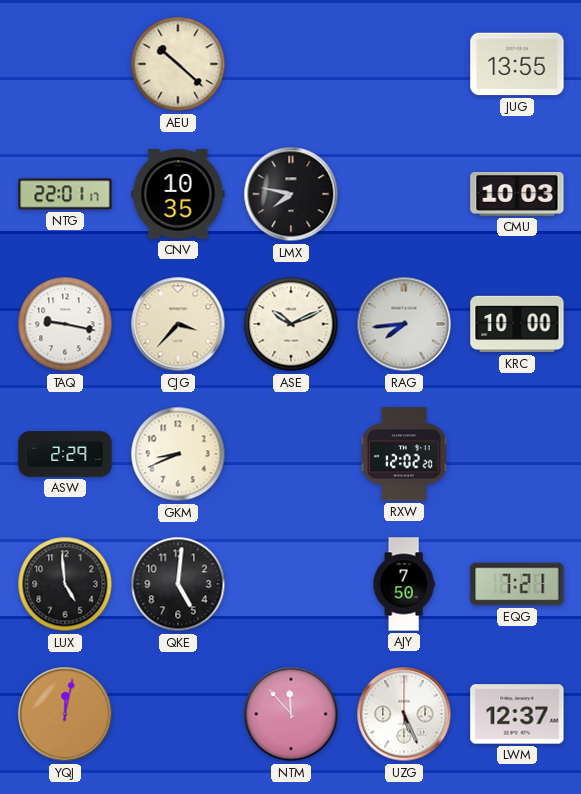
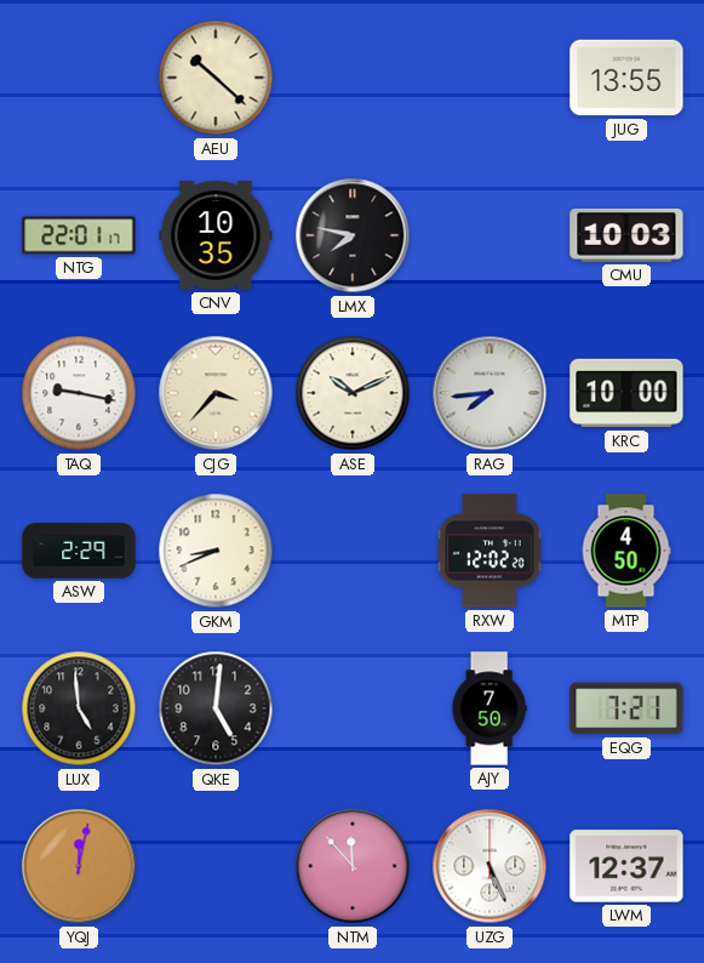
MTP: none -> 4:50 (626, 551)
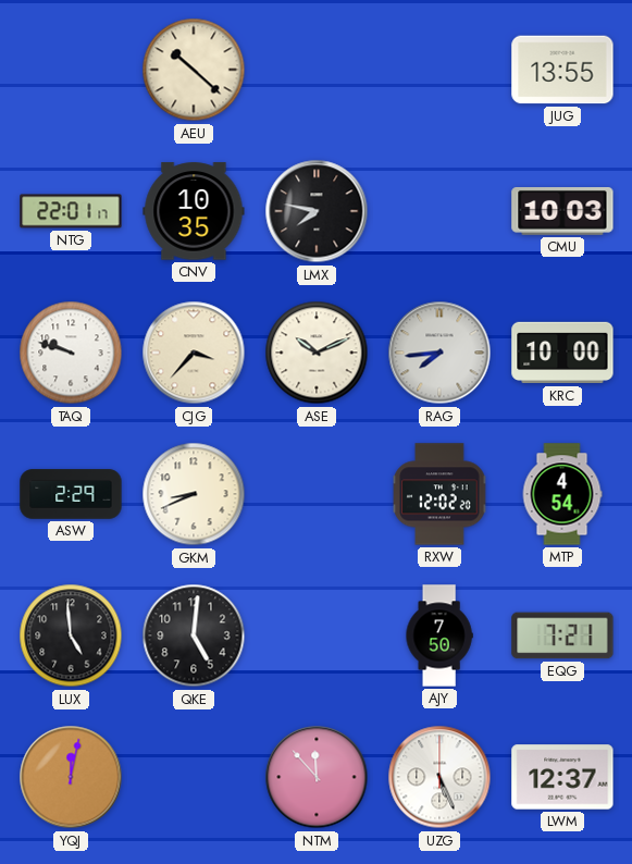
TAQ: 9:17 -> 9:48 (71, 353)
MTP: 4:50 -> 4:54 (562, 494)
